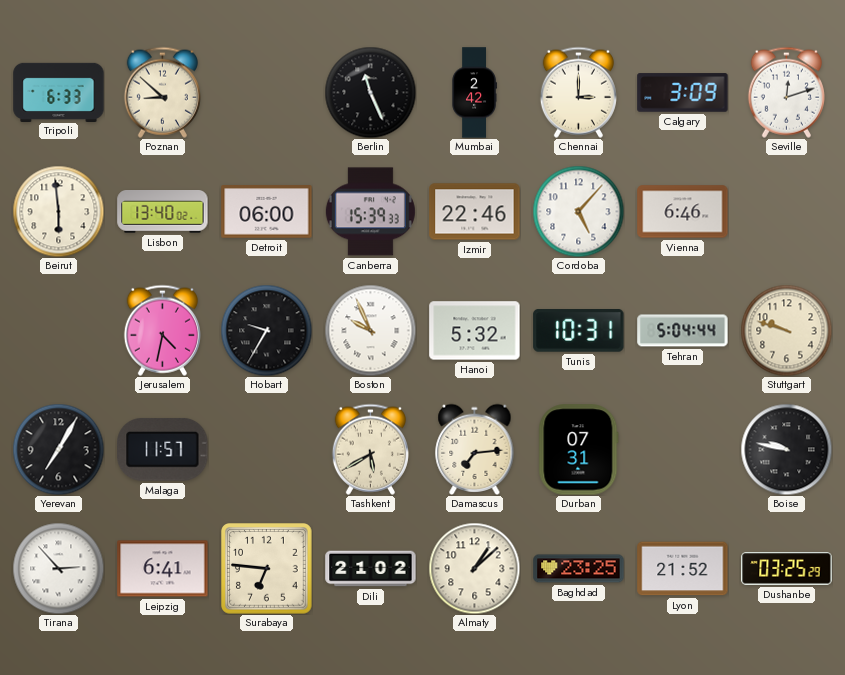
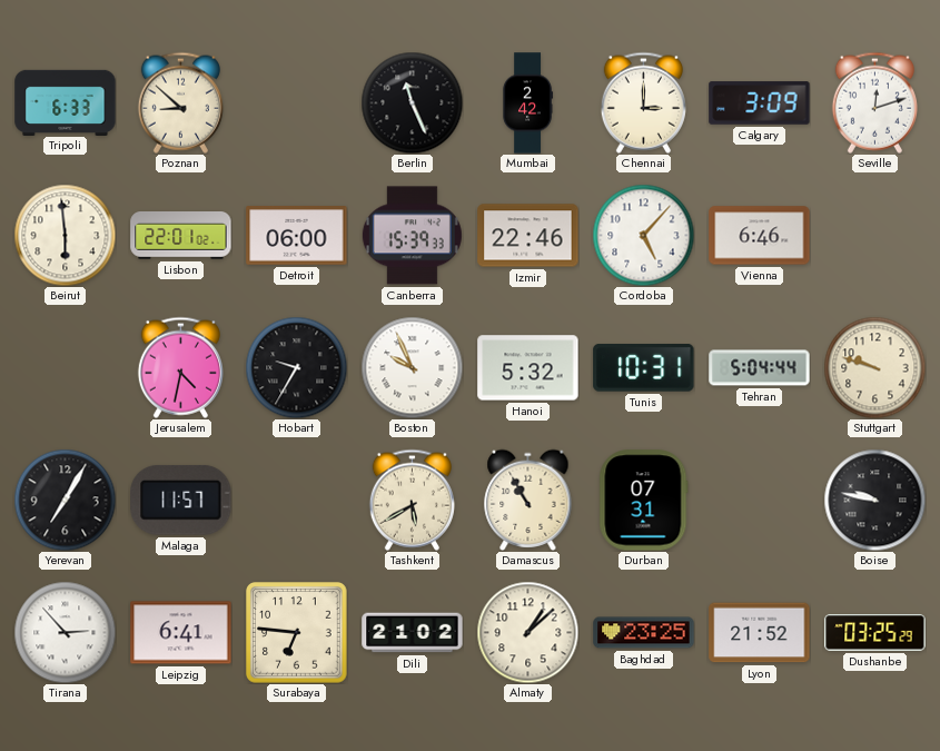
Lisbon: 13:40 -> 22:01 (181, 236)
Damascus: 7:14 -> 10:55 (528, 500)
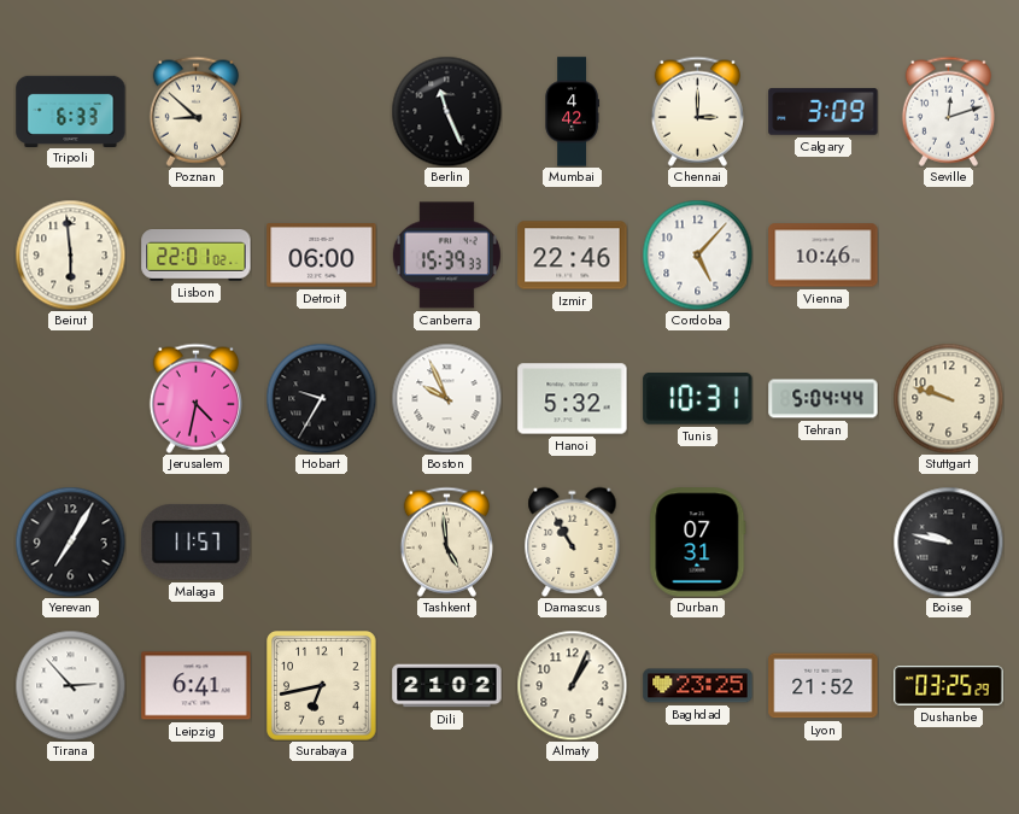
Mumbai: 2:42 -> 4:42 (572, 112)
Vienna: 6:46 -> 10:46 (824, 256)
Tashkent: 5:40 -> 4:59 (446, 541)
Surabaya: 6:46 -> 6:43 (322, 686)
Almaty: 1:08 -> 1:04 (572, 685)
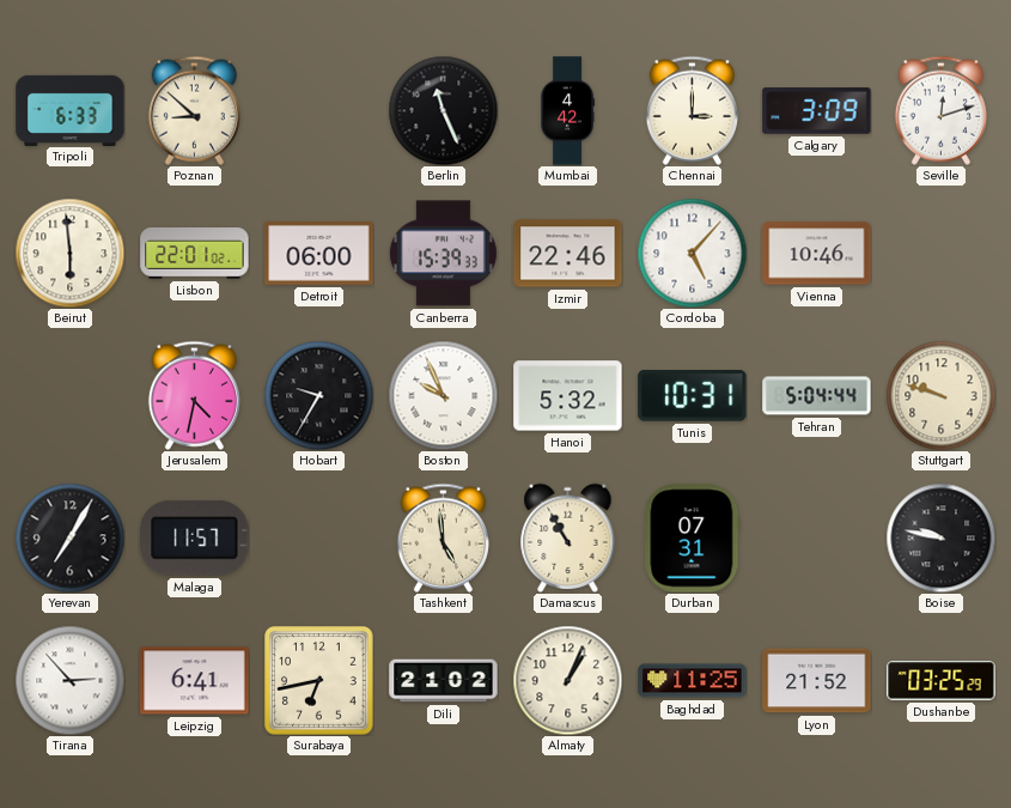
Baghdad: 23:25 -> 11:25 (693, 681)
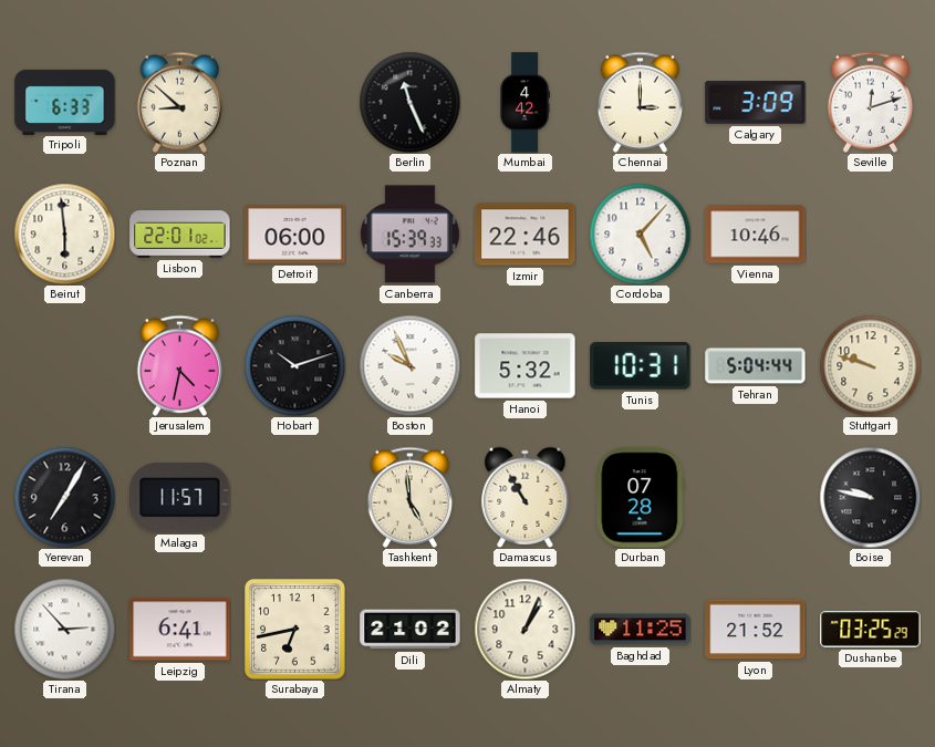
Hobart: 9:35 -> 10:12 (294, 365)
Durban: 07:31 -> 07:28 (641, 498)
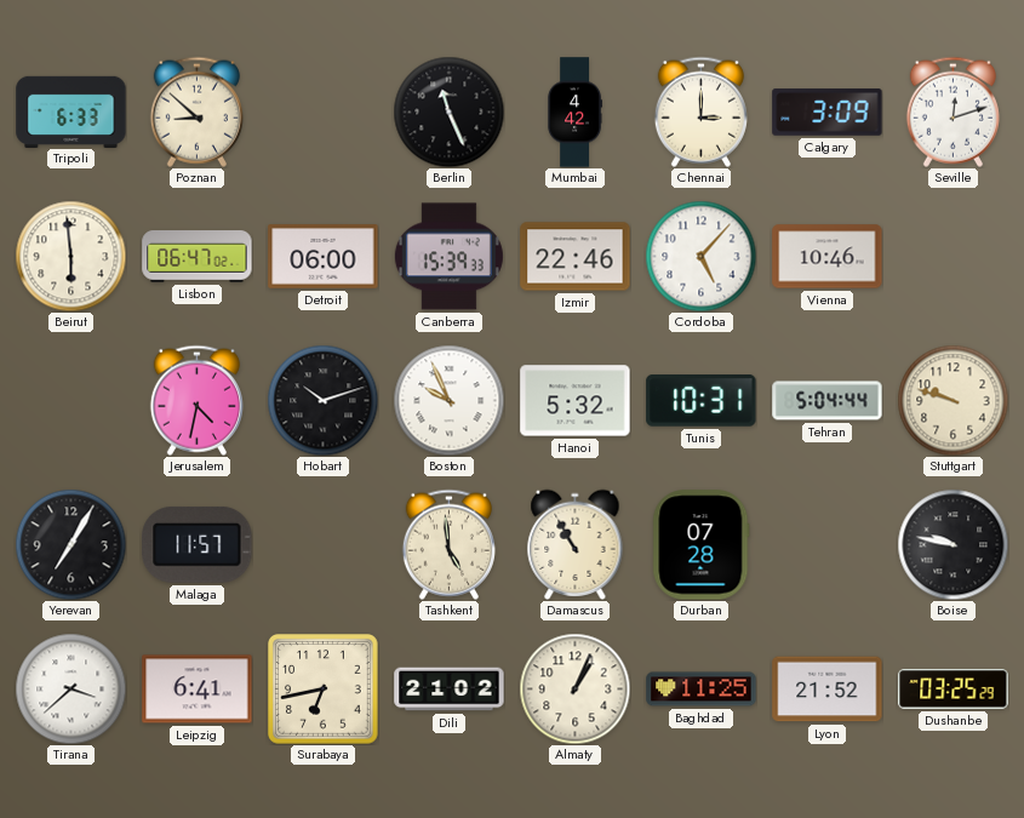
Lisbon: 22:01 -> 06:47 (198, 257)
Tirana: 2:53 -> 3:38 (70, 688)
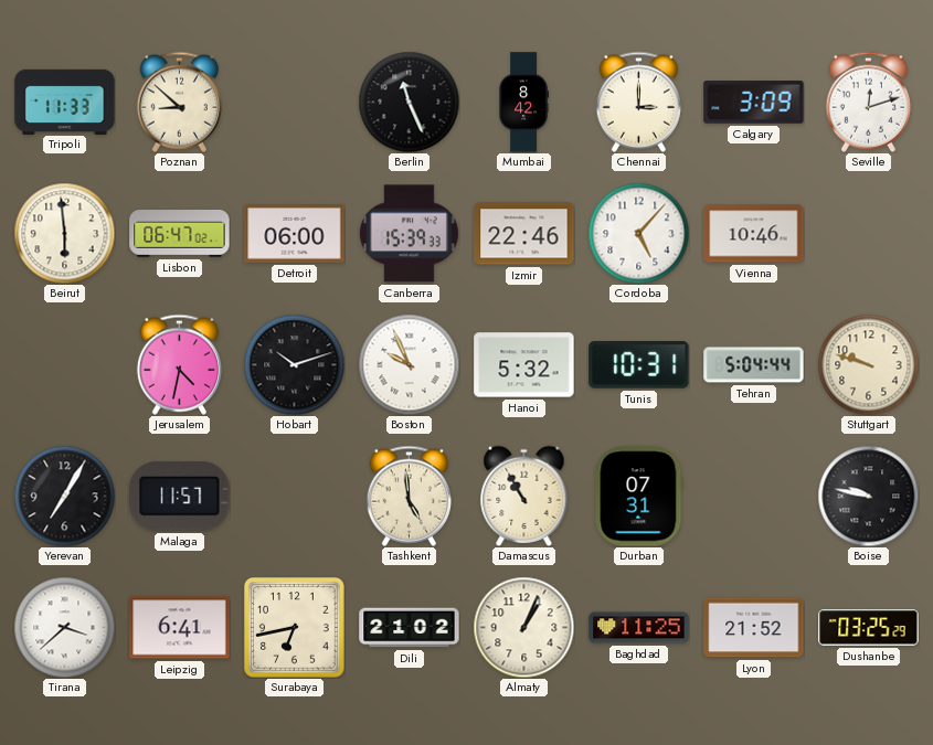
Tripoli: 6:33 -> 11:33 (65, 102)
Mumbai: 4:42 -> 8:42 (523, 103)
Durban: 07:28 -> 07:31 (639, 497)
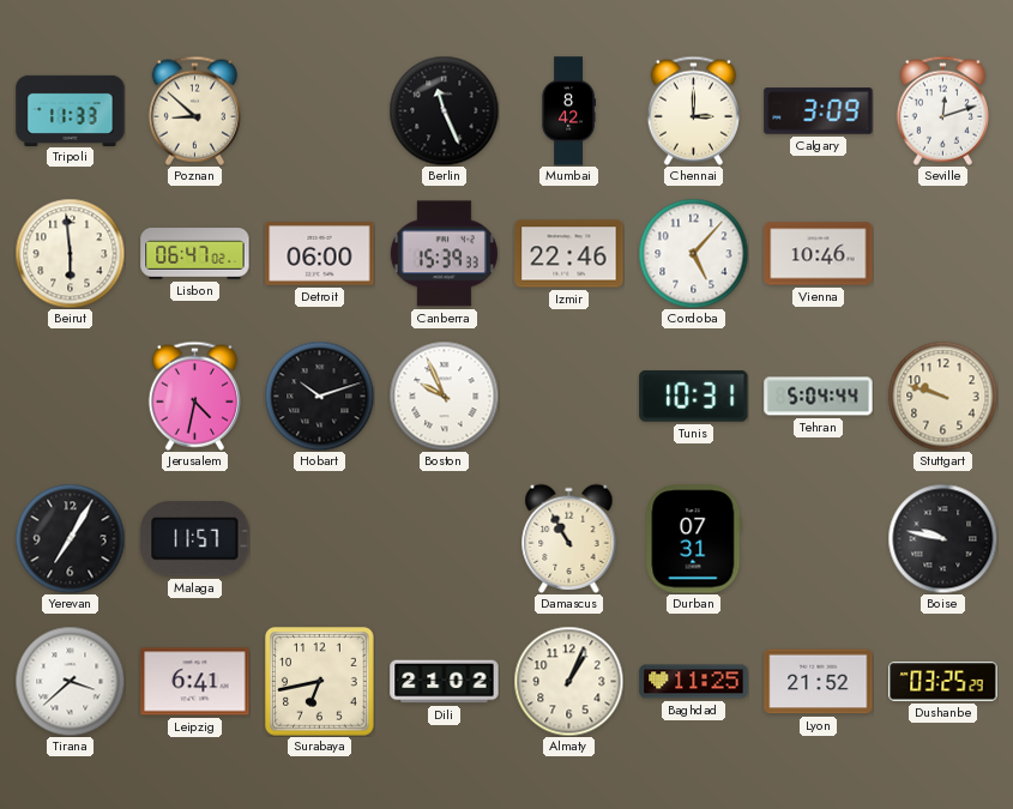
Hanoi: 5:32 -> none (524, 365)
Tashkent: 4:59 -> none (409, 496)
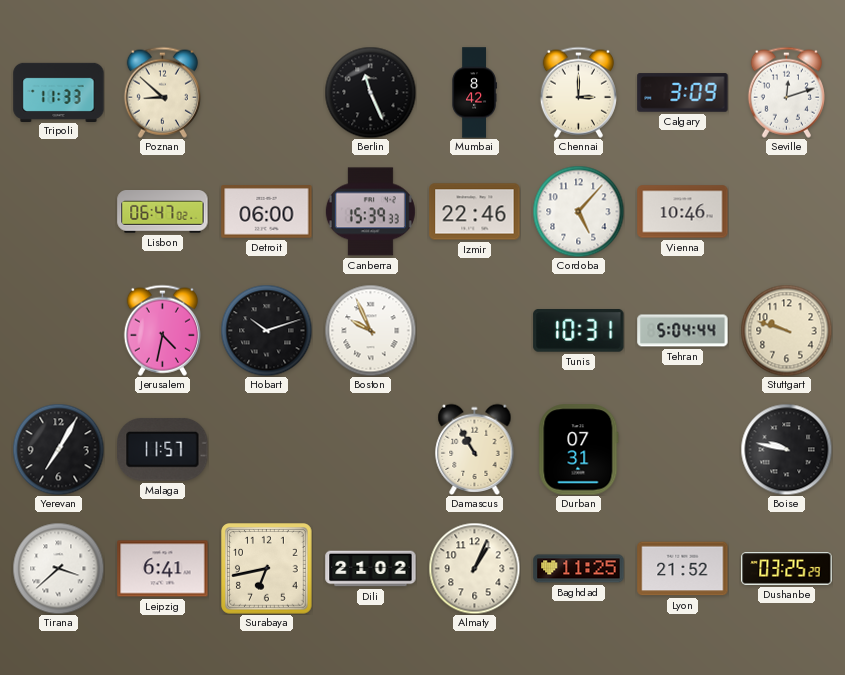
Beirut: 5:59 -> none (70, 253)
